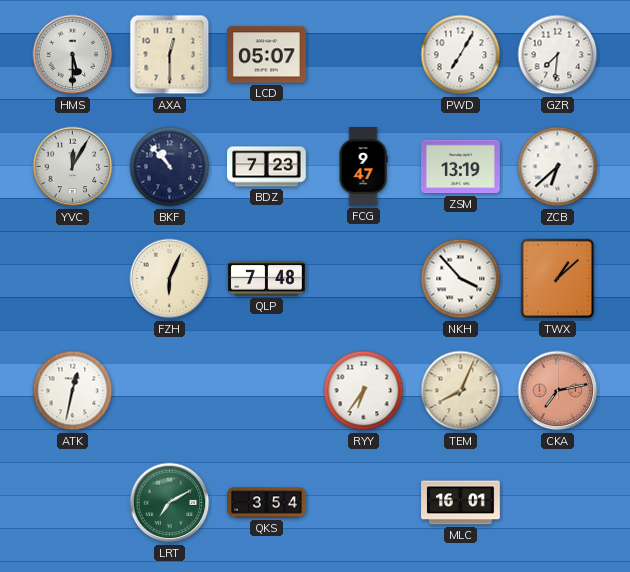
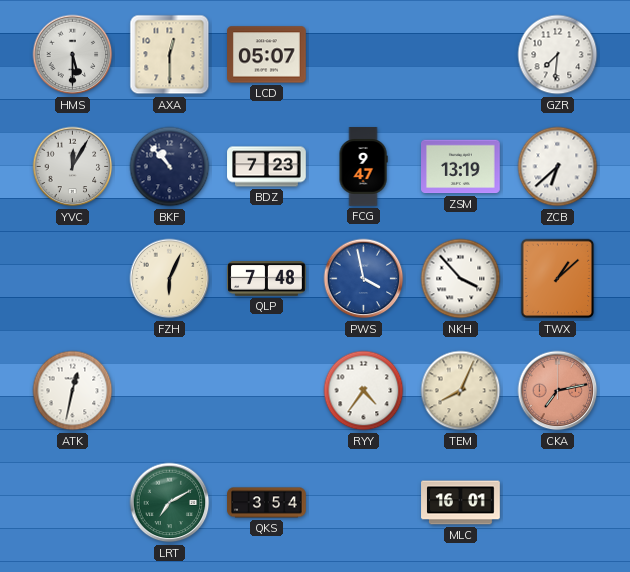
PWD: 7:05 -> none (461, 55)
PWS: none -> 3:58 (364, 279)
RYY: 6:36 -> 4:36 (364, 391)
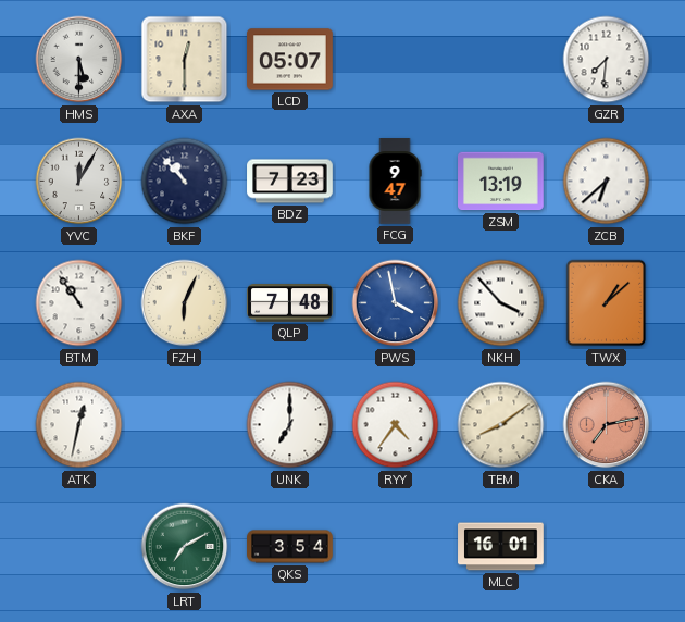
BTM: none -> 10:54 (79, 303)
UNK: none -> 7:00 (290, 425)
TEM: 8:04 -> 8:09 (501, 425)
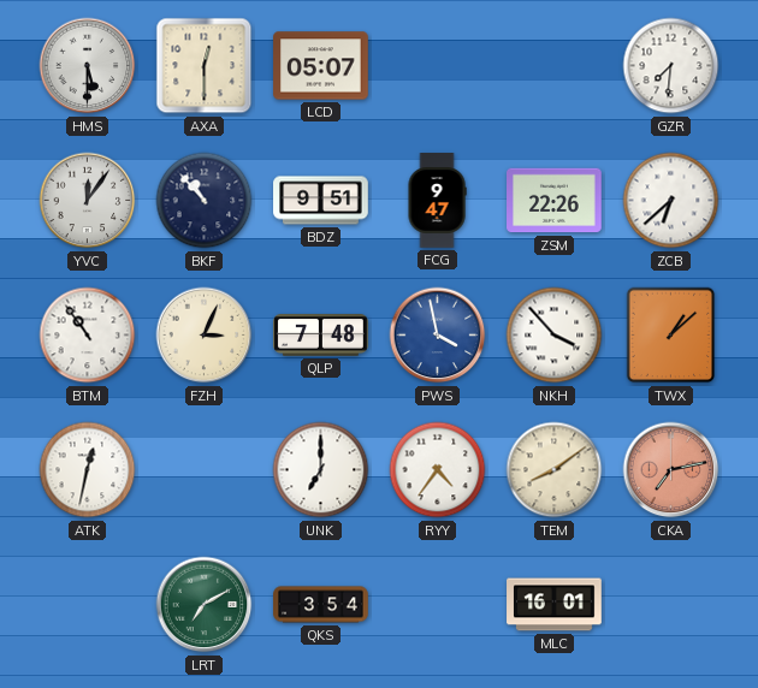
YVC: 12:05 -> 12:06 (88, 201)
BDZ: 7:23 -> 9:51 (321, 201)
ZSM: 13:19 -> 22:26 (555, 201)
FZH: 6:04 -> 3:04 (205, 336)
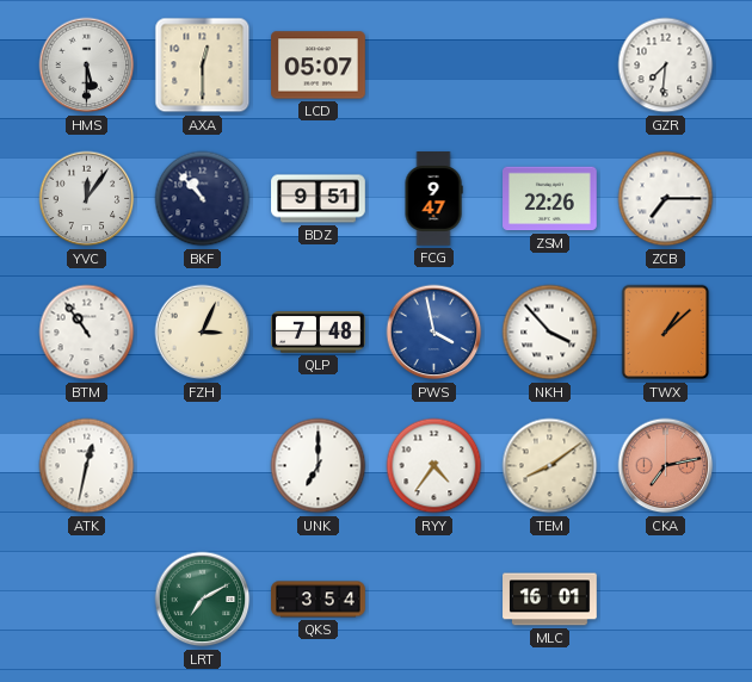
ZCB: 6:38 -> 7:15 (666, 199)
